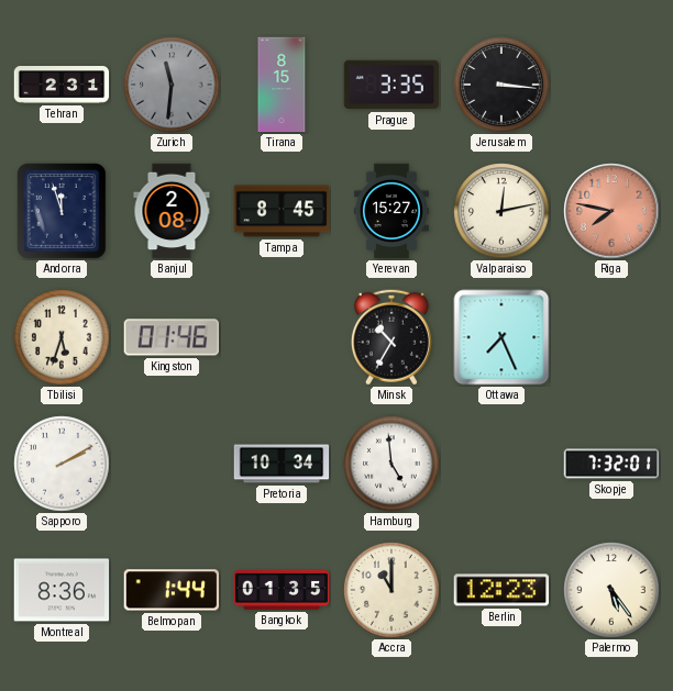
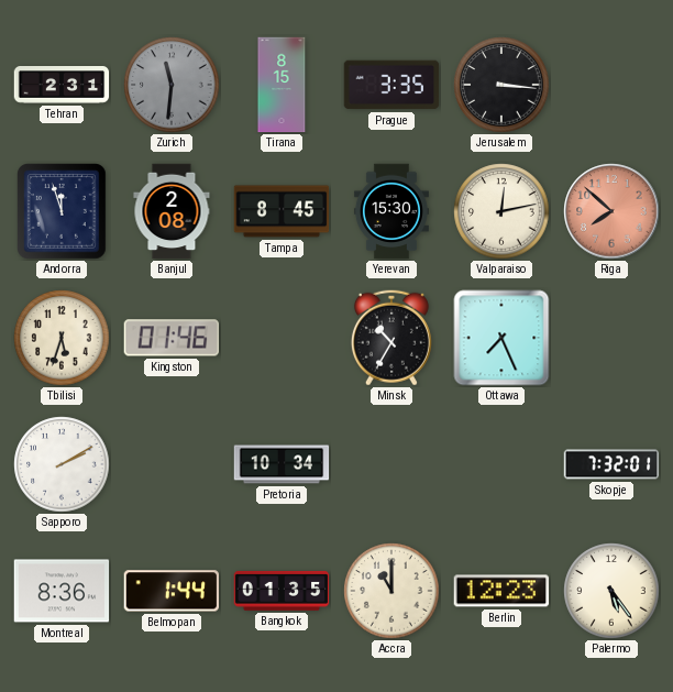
Yerevan: 15:27 -> 15:30 (391, 211)
Riga: 7:47 -> 7:52 (611, 211)
Hamburg: 4:59 -> none (391, 464)
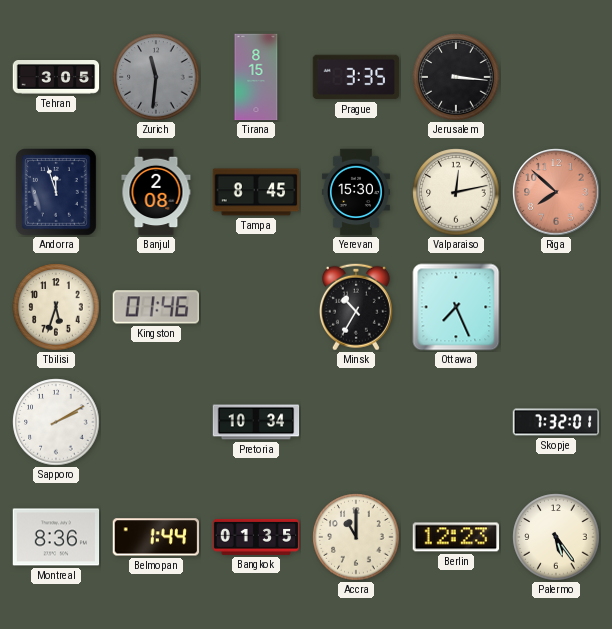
Tehran: 2:31 -> 3:05 (56, 78)
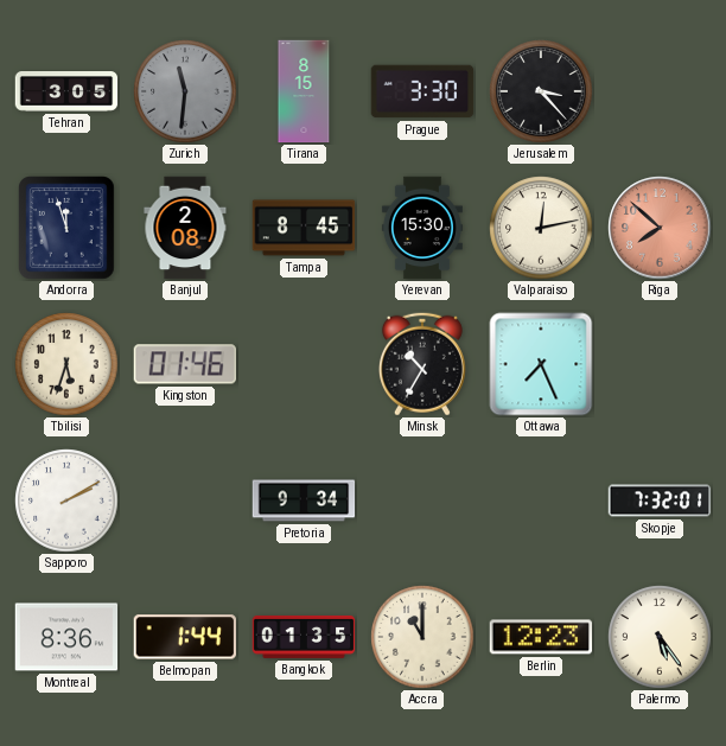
Prague: 3:35 -> 3:30 (422, 91)
Jerusalem: 3:16 -> 3:23 (541, 91)
Pretoria: 10:34 -> 9:34 (304, 500)
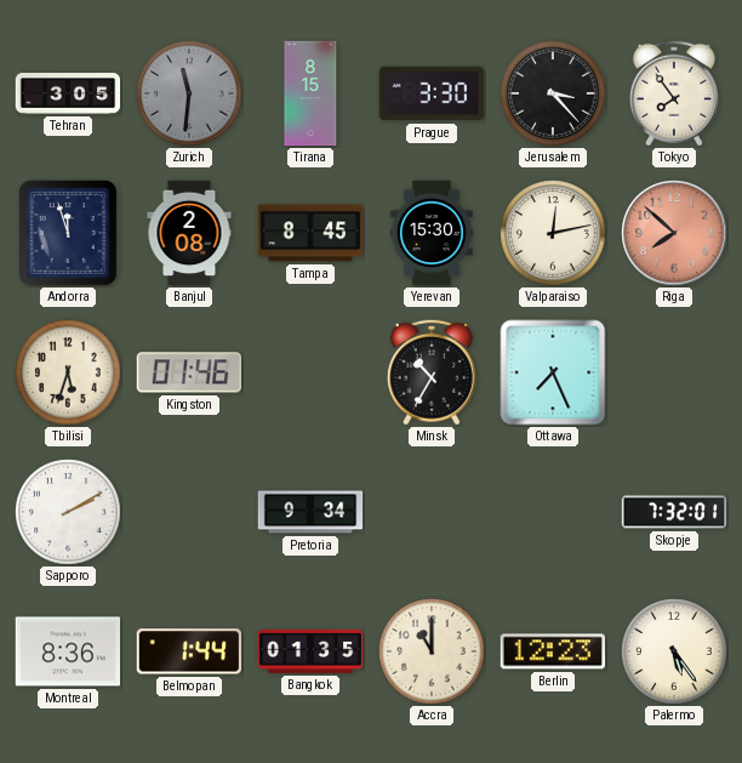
Tokyo: none -> 7:54 (674, 93)
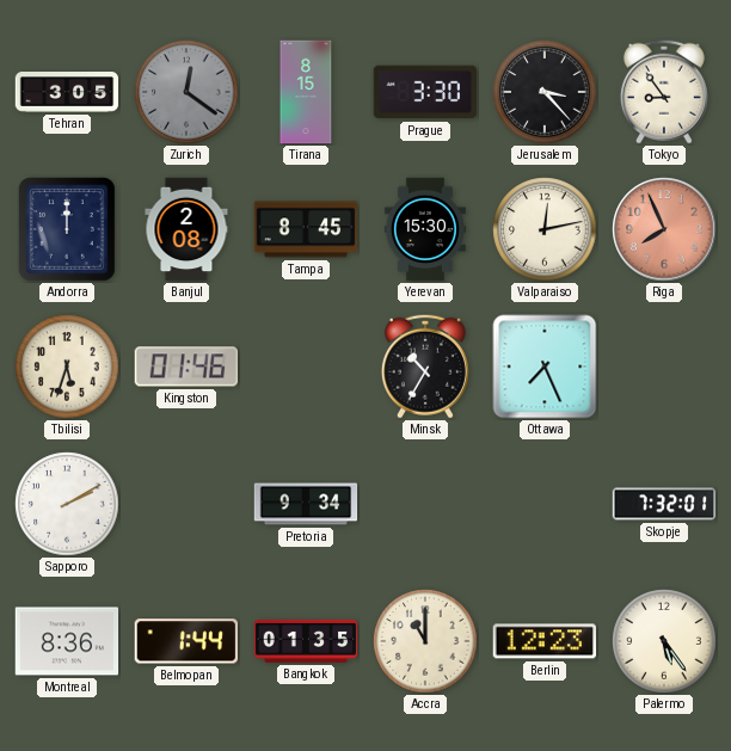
Zurich: 11:31 -> 12:21 (186, 92)
Tokyo: 7:54 -> 8:54 (664, 92)
Andorra: 11:57 -> 12:00 (67, 229)
Riga: 7:52 -> 7:56 (664, 229)
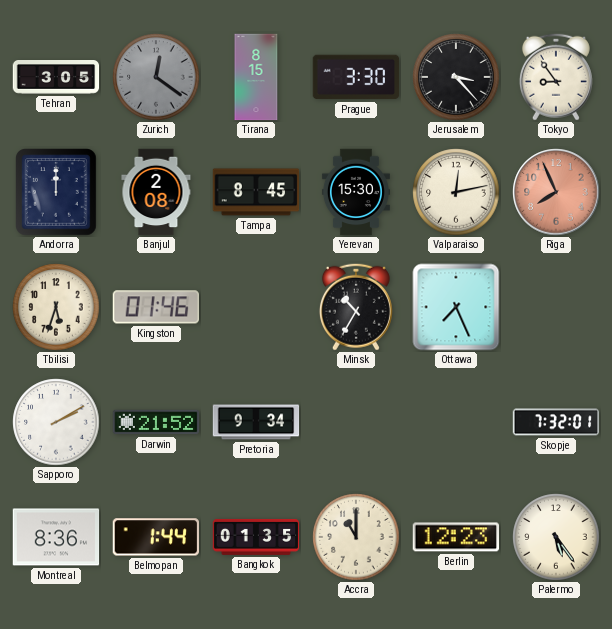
Darwin: none -> 21:52 (156, 422)
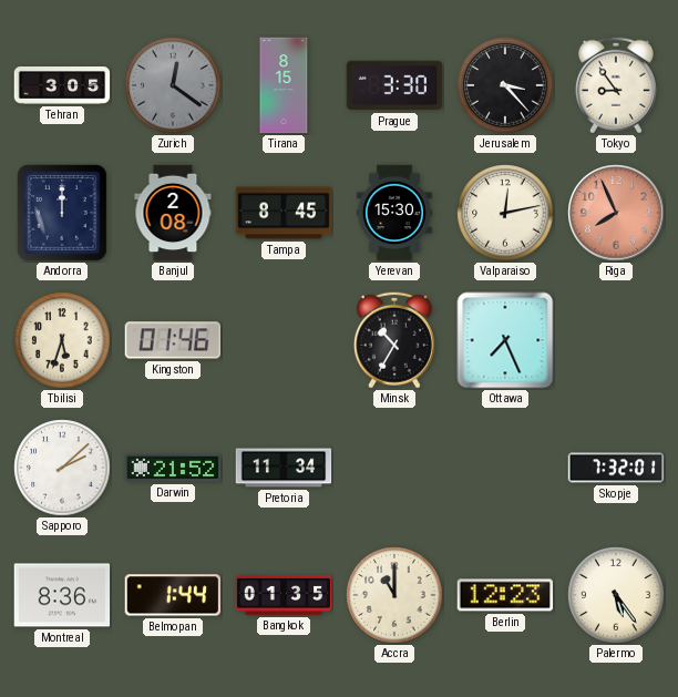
Sapporo: 2:10 -> 2:08 (62, 468)
Pretoria: 9:34 -> 11:34 (284, 468)
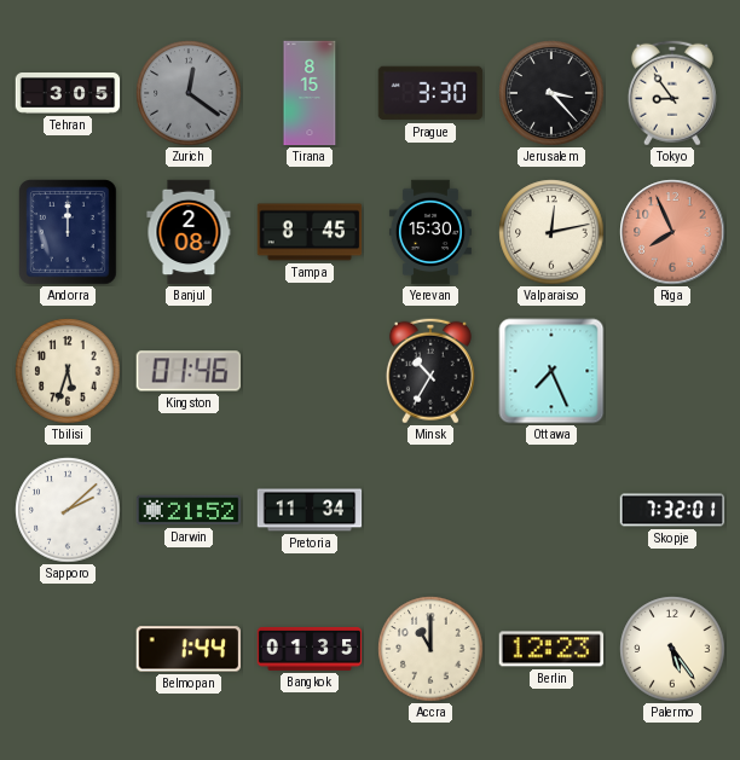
Montreal: 8:36 -> none (62, 595)
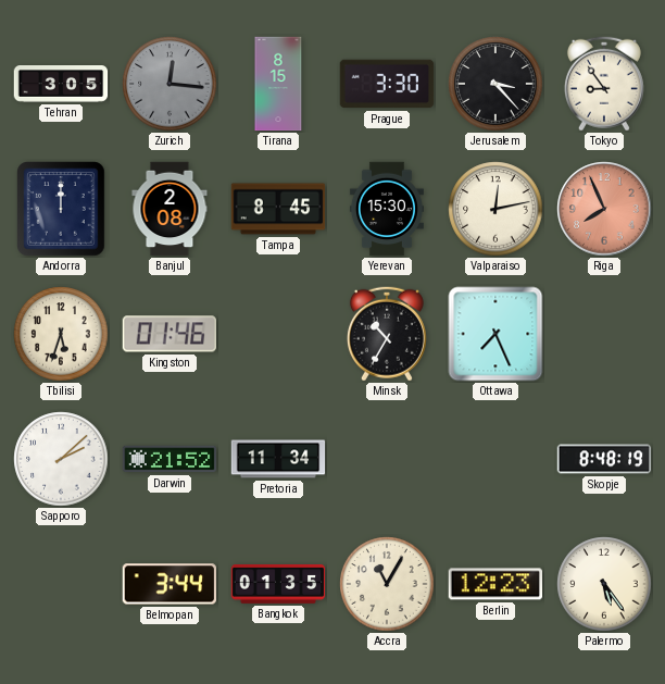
Zurich: 12:21 -> 12:16 (170, 84)
Skopje: 7:32 -> 8:48 (604, 459)
Belmopan: 1:44 -> 3:44 (168, 584)
Accra: 11:00 -> 11:05 (387, 584)
